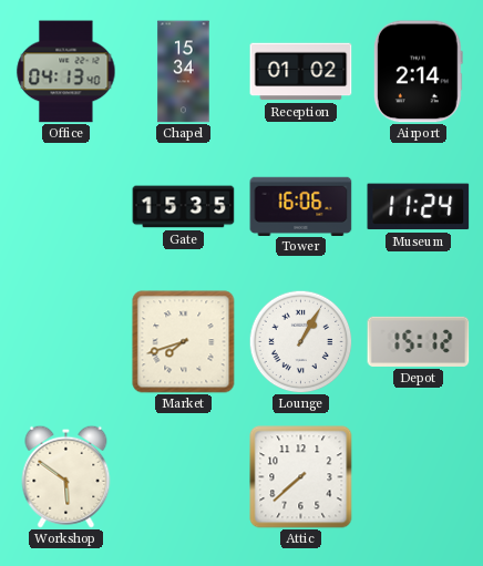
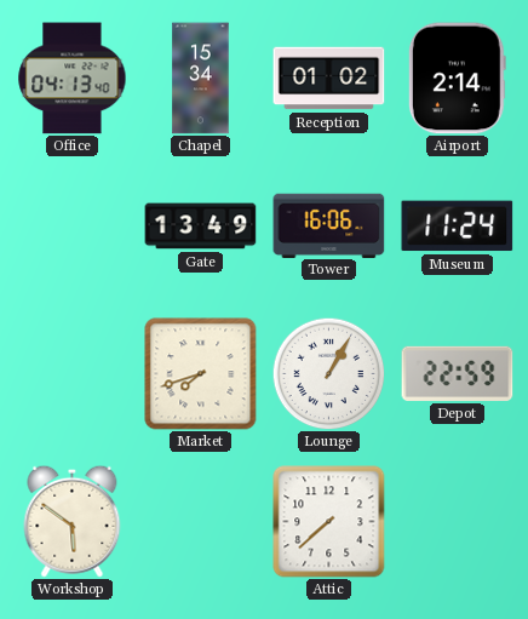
Gate: 15:35 -> 13:49 (201, 227)
Depot: 15:12 -> 22:59 (458, 373)
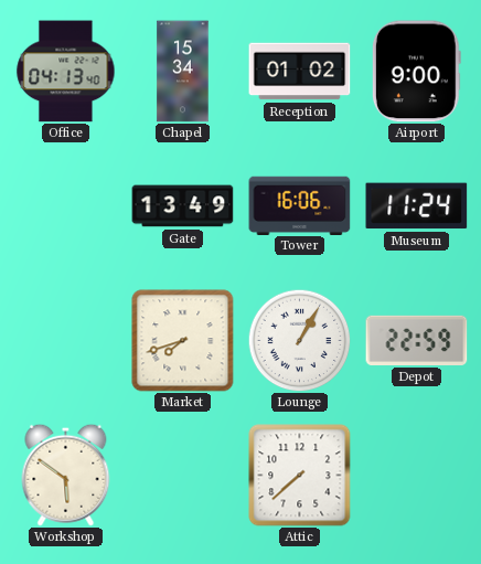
Airport: 2:14 -> 9:00 (416, 72)
